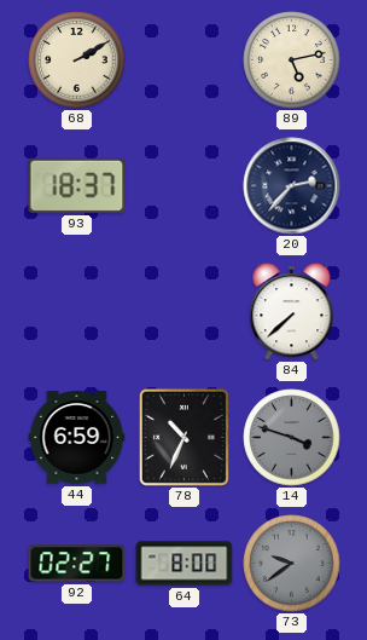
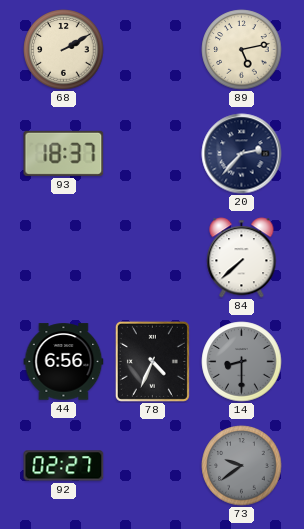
44: 6:59 -> 6:56 (64, 362)
78: 10:34 -> 4:34 (152, 361)
14: 3:48 -> 8:30 (242, 362)
64: 8:00 -> none (185, 564)
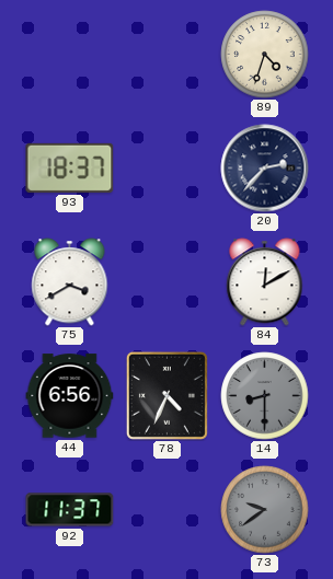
68: 2:10 -> none (64, 50)
89: 5:13 -> 4:33 (265, 55)
75: none -> 3:40 (70, 282)
84: 7:38 -> 12:10 (265, 282)
92: 02:27 -> 11:37 (70, 510)
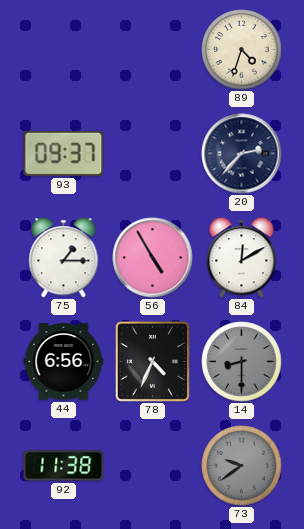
93: 18:37 -> 09:37 (64, 153)
75: 3:40 -> 1:15 (64, 258)
56: none -> 4:55 (153, 258)
92: 11:37 -> 11:38 (64, 466)
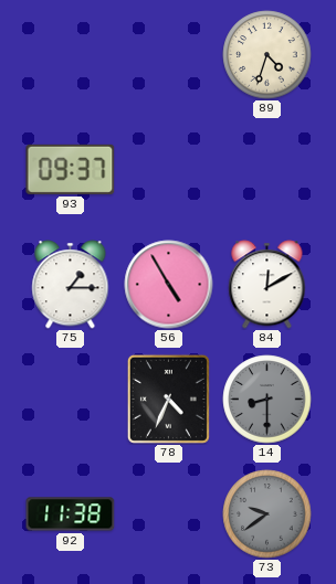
20: 2:37 -> none (242, 154)
44: 6:56 -> none (64, 362)
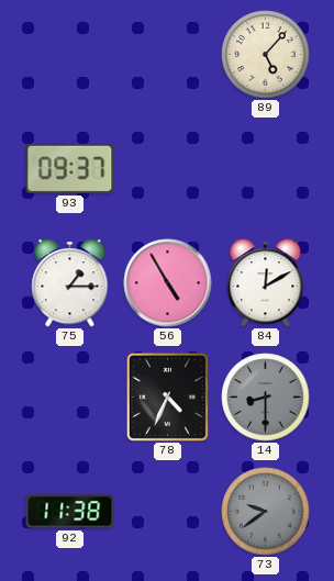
89: 4:33 -> 5:07 (266, 55)
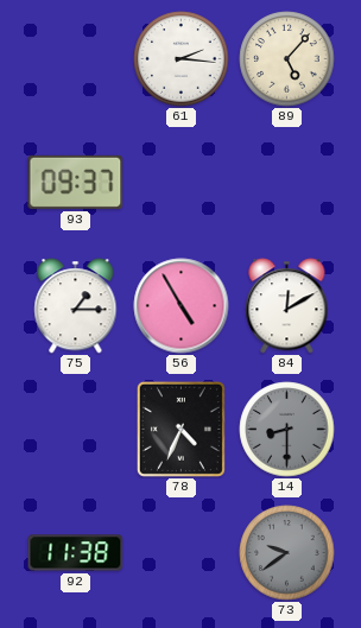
61: none -> 2:16 (182, 59)
